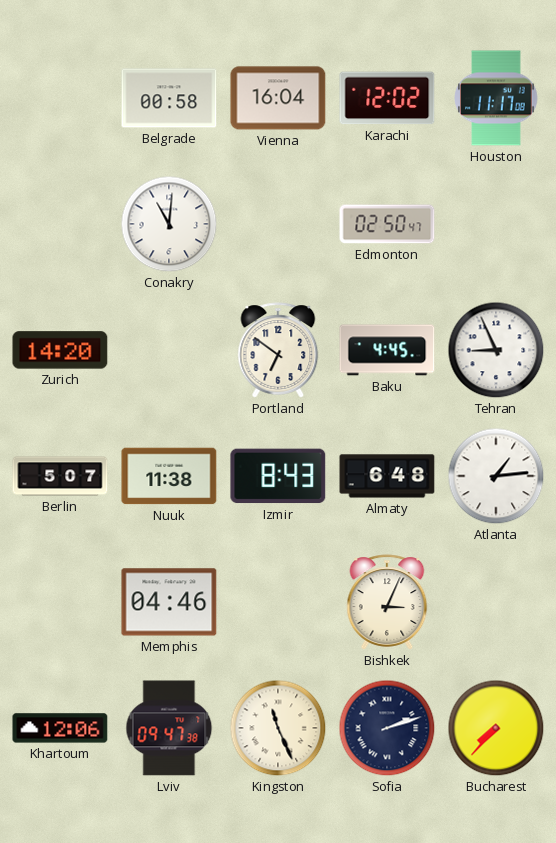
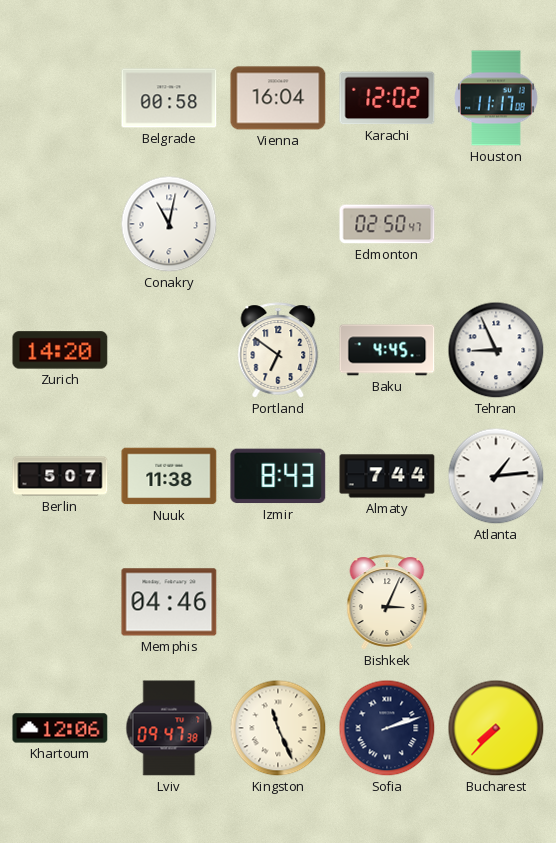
Conakry: 11:01 -> 11:02 (169, 224)
Almaty: 6:48 -> 7:44 (387, 476)
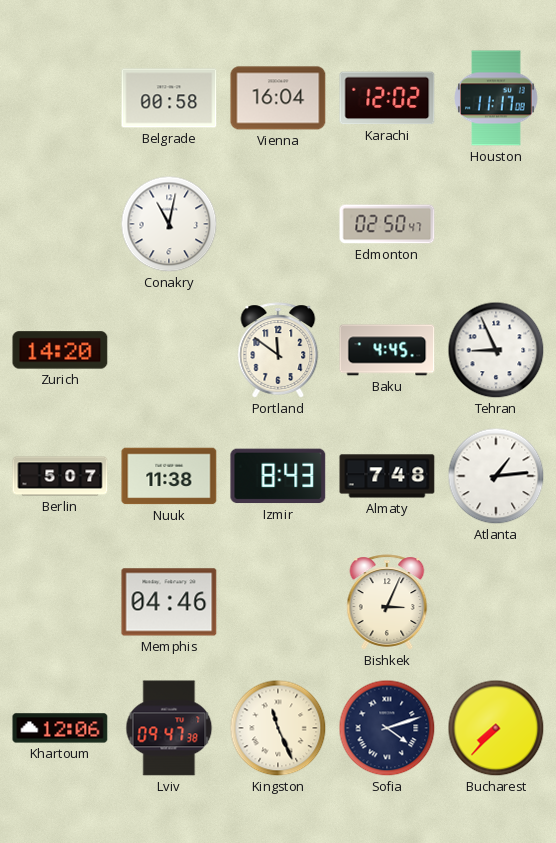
Portland: 6:51 -> 11:51 (278, 350)
Almaty: 7:44 -> 7:48 (387, 476)
Sofia: 2:12 -> 4:12 (387, 728)
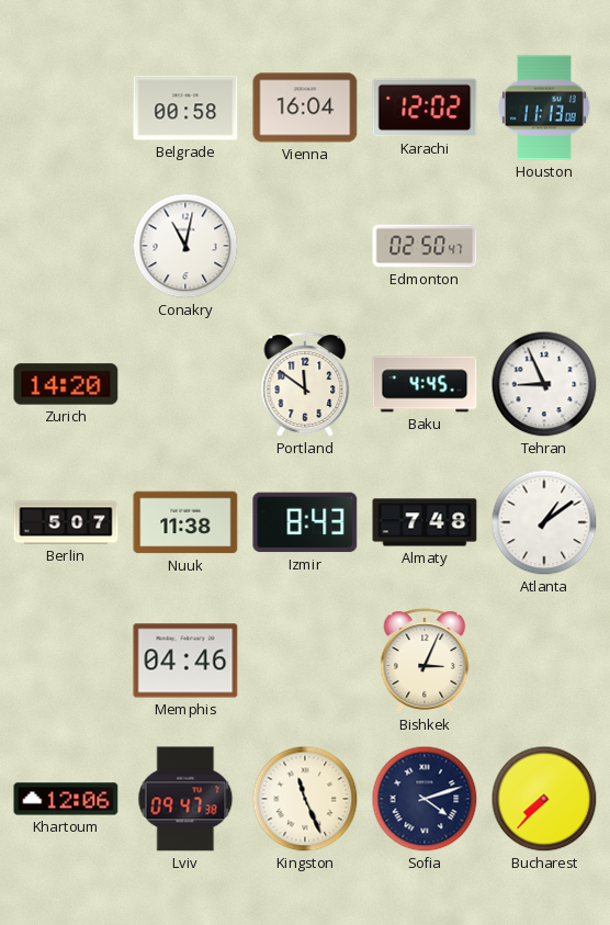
Houston: 11:17 -> 11:13 (544, 108)
Atlanta: 1:14 -> 1:09 (544, 522)
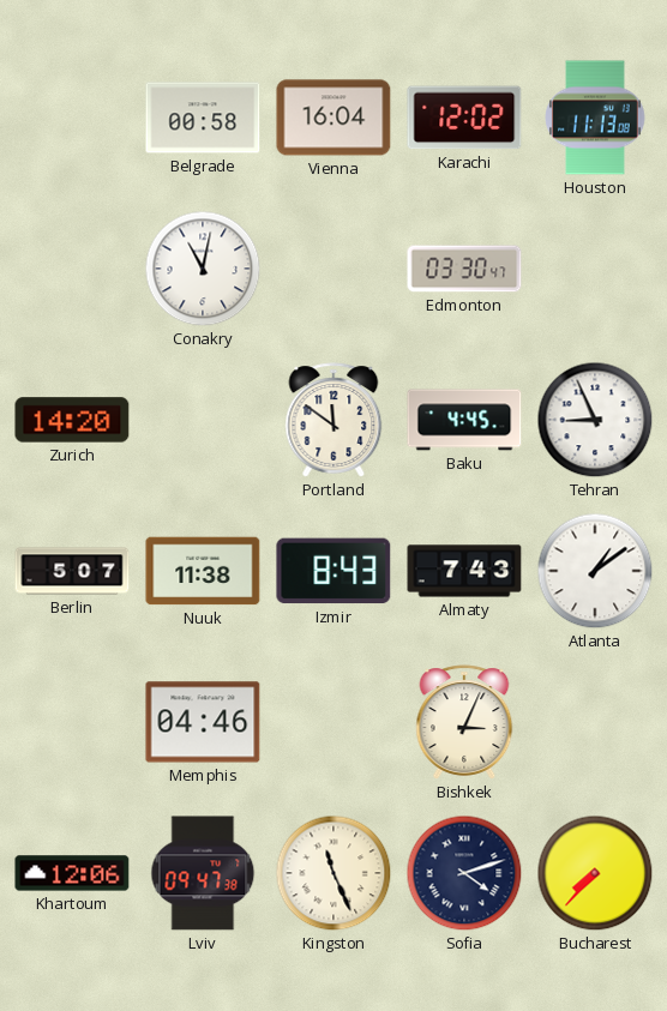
Edmonton: 02:50 -> 03:30 (464, 269)
Almaty: 7:48 -> 7:43 (464, 571)
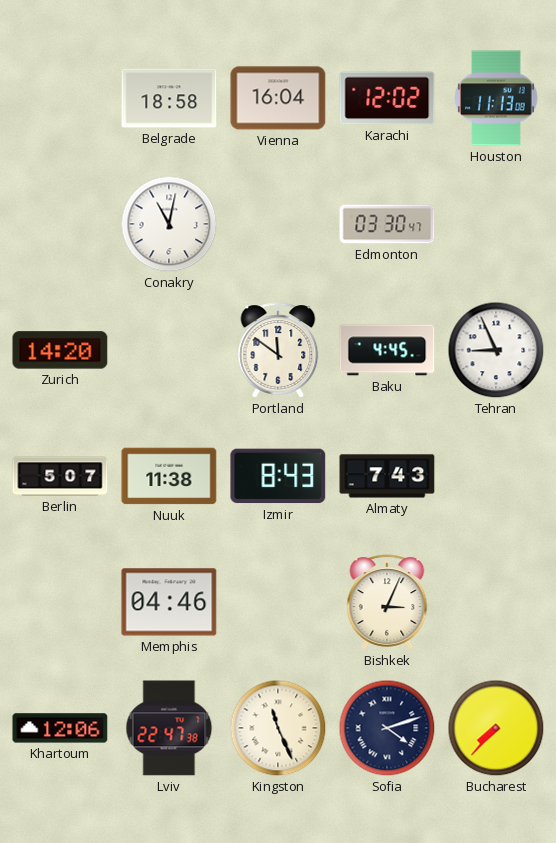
Belgrade: 00:58 -> 18:58 (169, 98)
Atlanta: 1:09 -> none (595, 571)
Lviv: 09:47 -> 22:47 (169, 728)
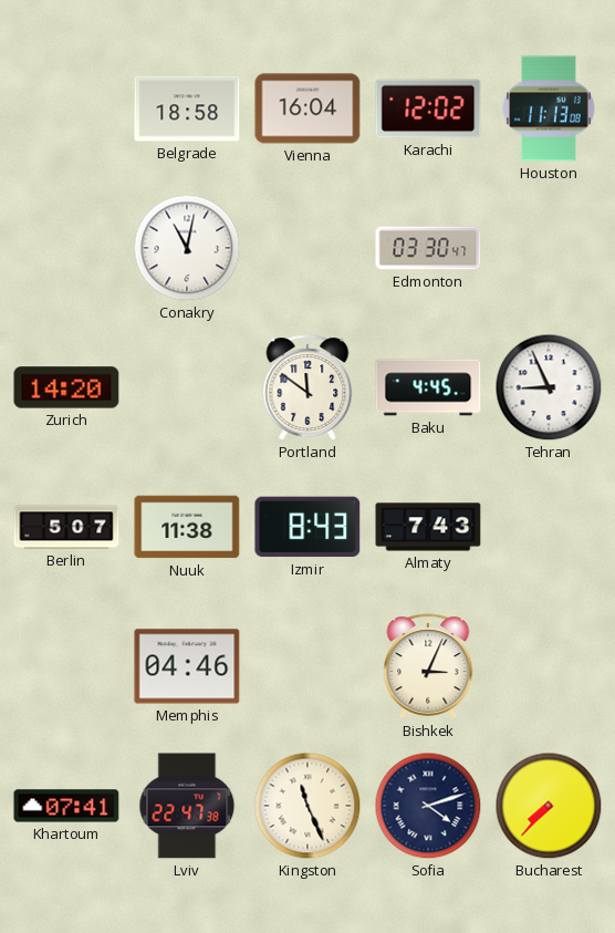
Khartoum: 12:06 -> 07:41 (66, 806)
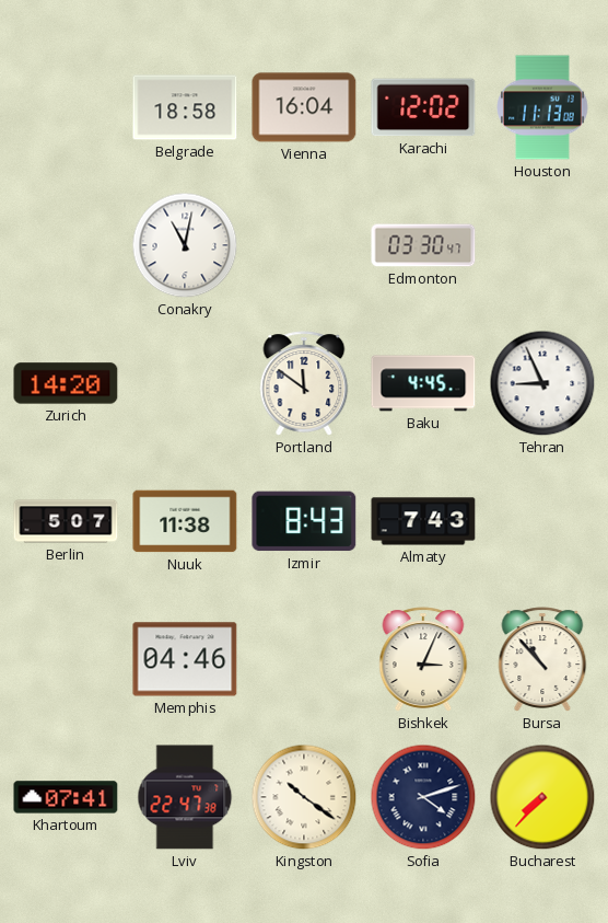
Bursa: none -> 10:53 (542, 659)
Kingston: 11:26 -> 10:21 (304, 797)
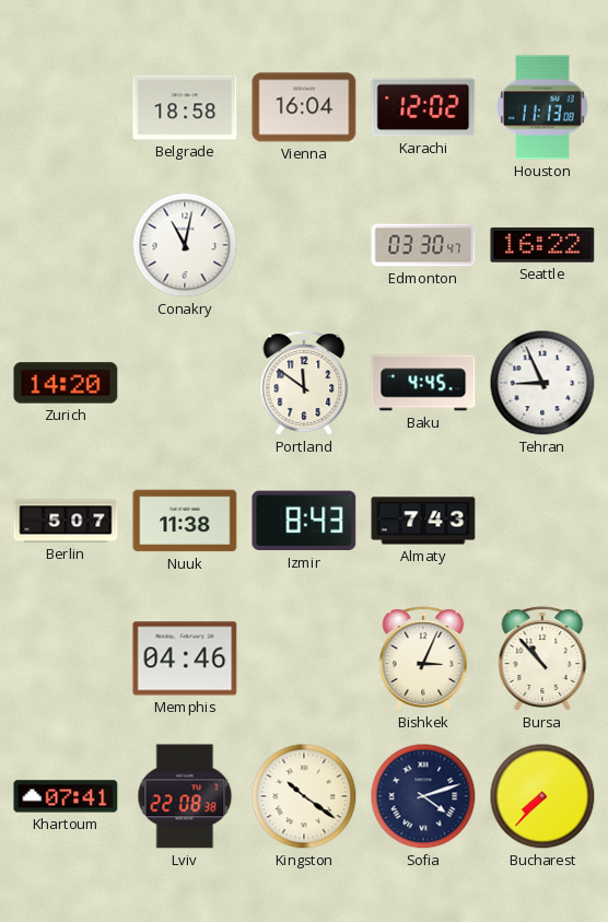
Seattle: none -> 16:22 (542, 245)
Lviv: 22:47 -> 22:08 (185, 796)
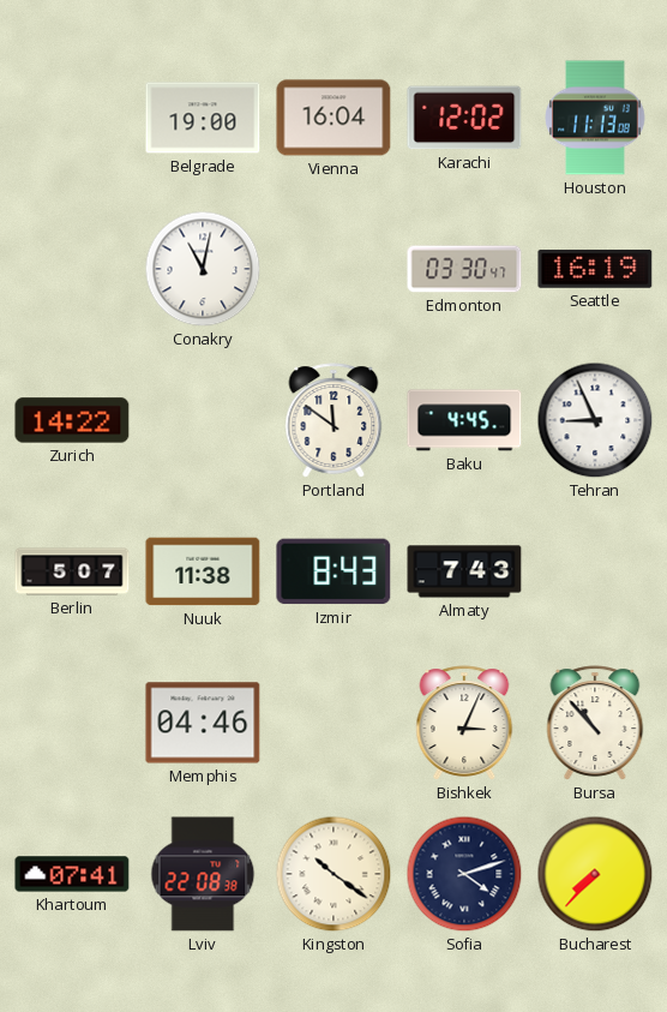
Belgrade: 18:58 -> 19:00 (203, 118)
Seattle: 16:22 -> 16:19 (595, 269)
Zurich: 14:20 -> 14:22 (72, 420)
